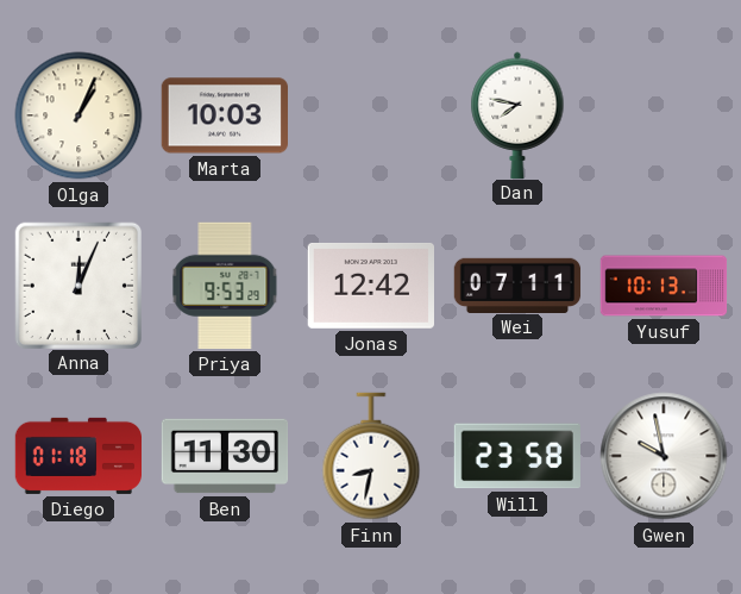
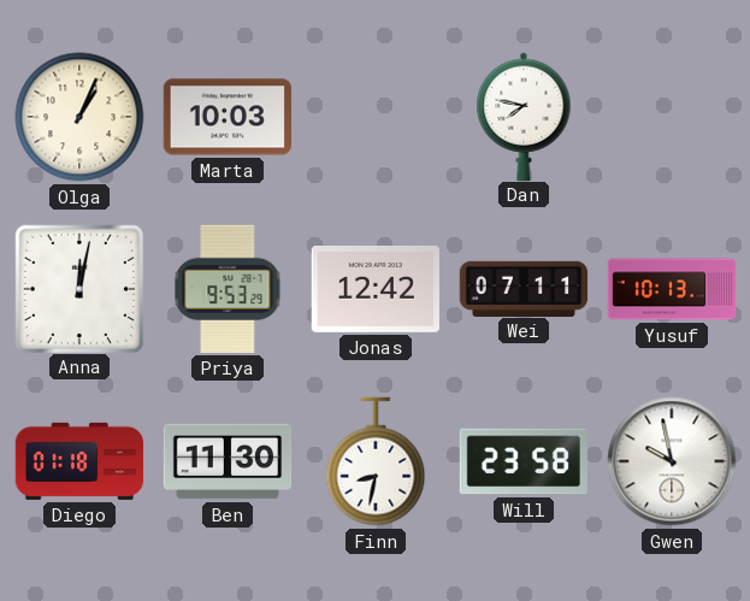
Anna: 12:04 -> 12:02 (78, 288)
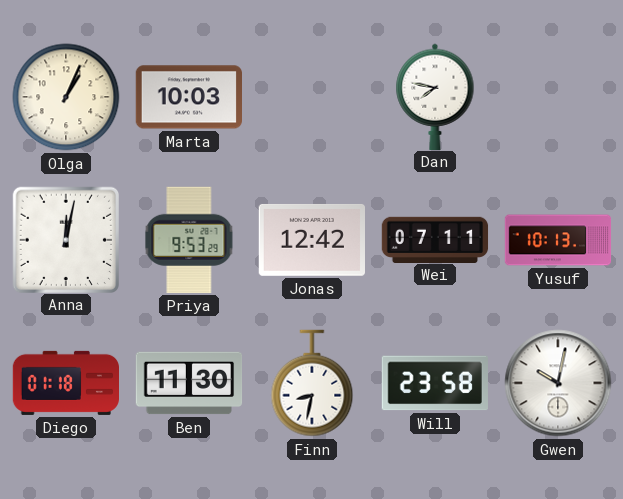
Gwen: 9:58 -> 10:02 (558, 383)
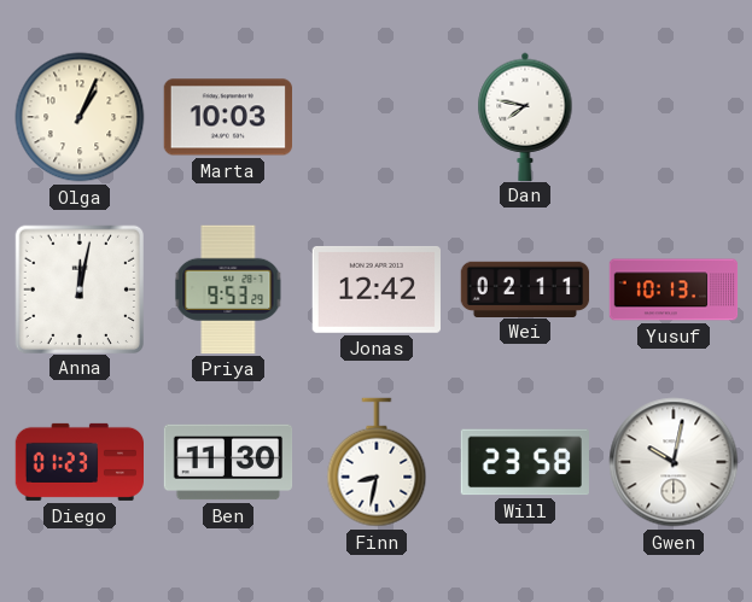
Wei: 07:11 -> 02:11 (525, 288)
Diego: 01:18 -> 01:23 (78, 462)
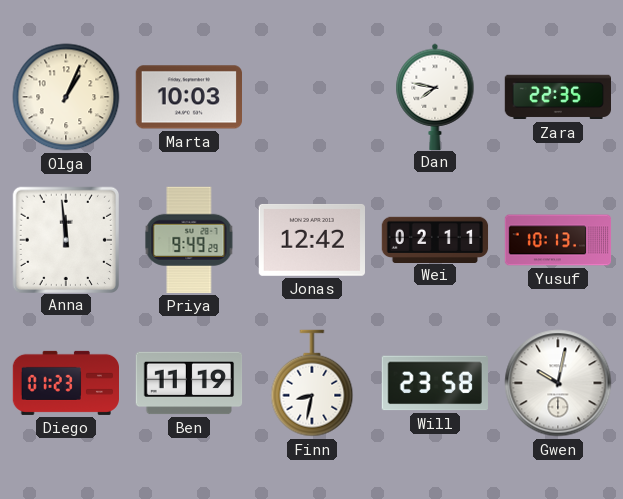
Zara: none -> 22:35 (558, 97)
Anna: 12:02 -> 11:59 (65, 239)
Priya: 9:53 -> 9:49 (189, 240)
Ben: 11:30 -> 11:19 (189, 383)
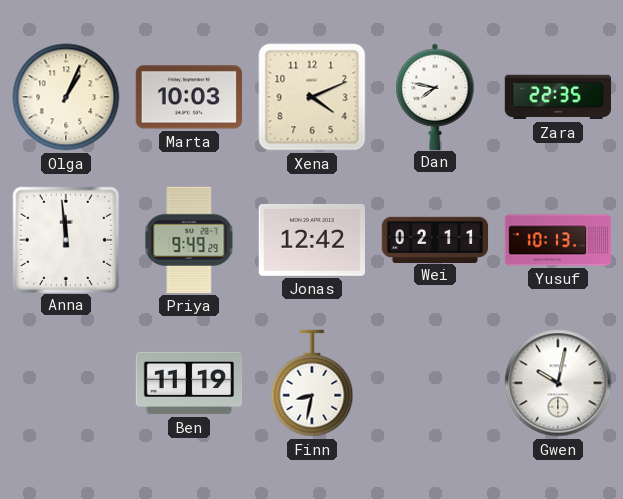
Xena: none -> 4:11 (312, 97)
Diego: 01:23 -> none (65, 383)
Will: 23:58 -> none (435, 383)
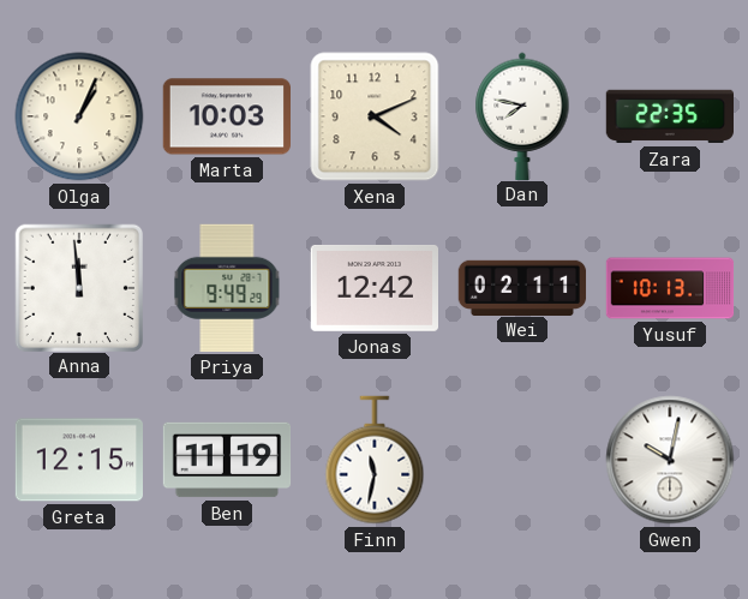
Greta: none -> 12:15 (78, 460)
Finn: 8:32 -> 11:32 (375, 460)
